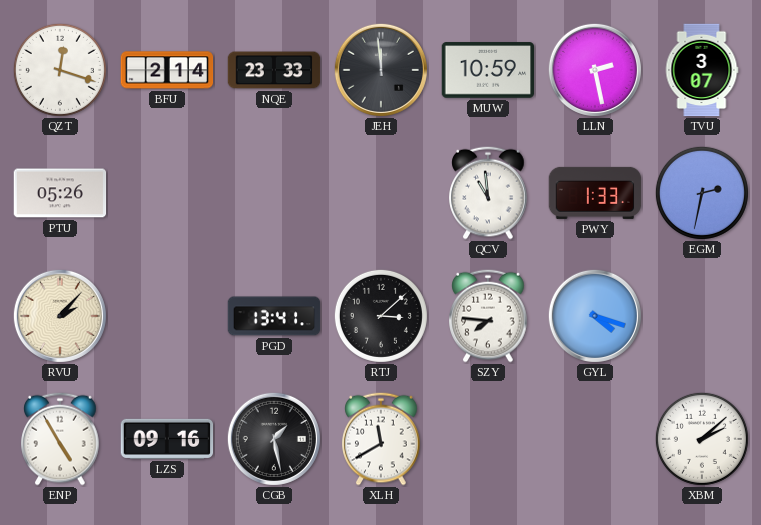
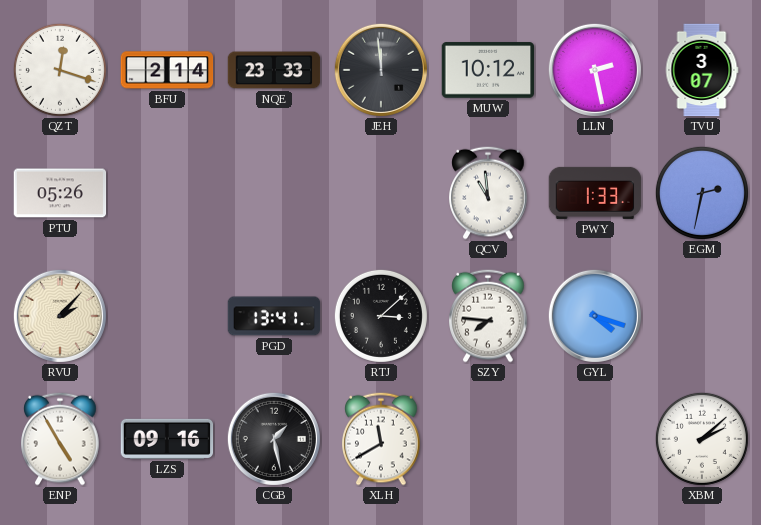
MUW: 10:59 -> 10:12 (488, 70)
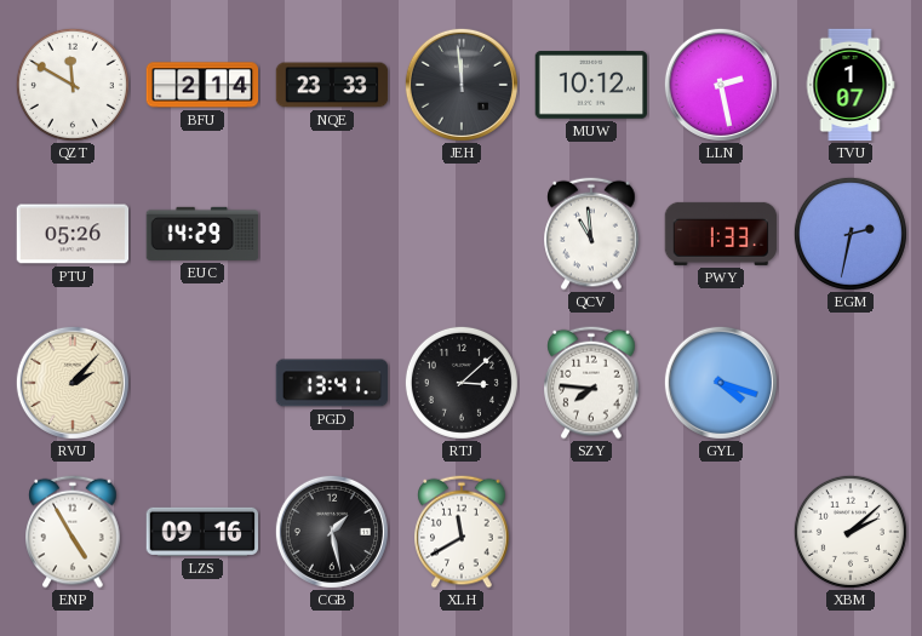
QZT: 12:18 -> 11:50 (73, 85)
TVU: 3:07 -> 1:07 (851, 85)
EUC: none -> 14:29 (202, 234)
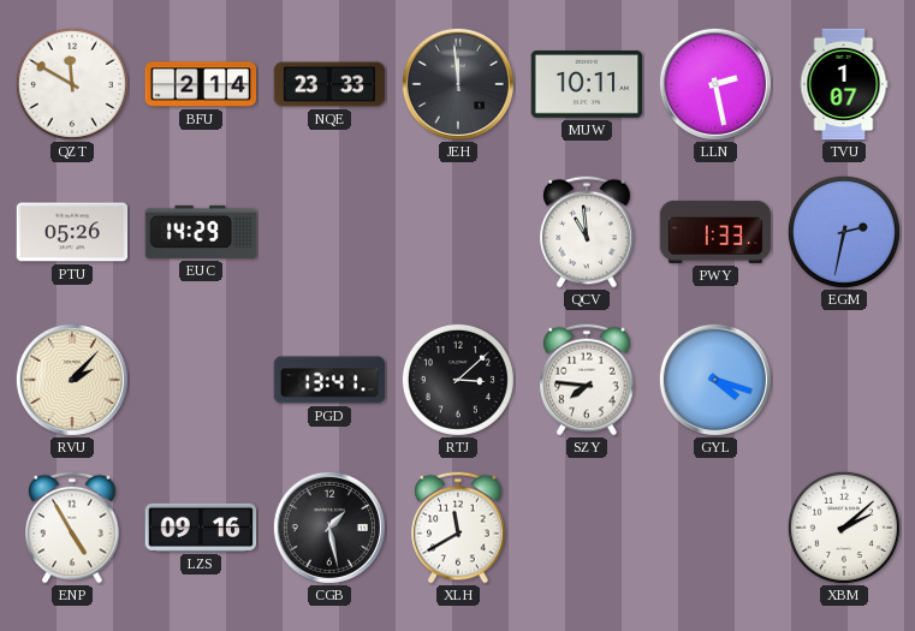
MUW: 10:12 -> 10:11 (587, 84)
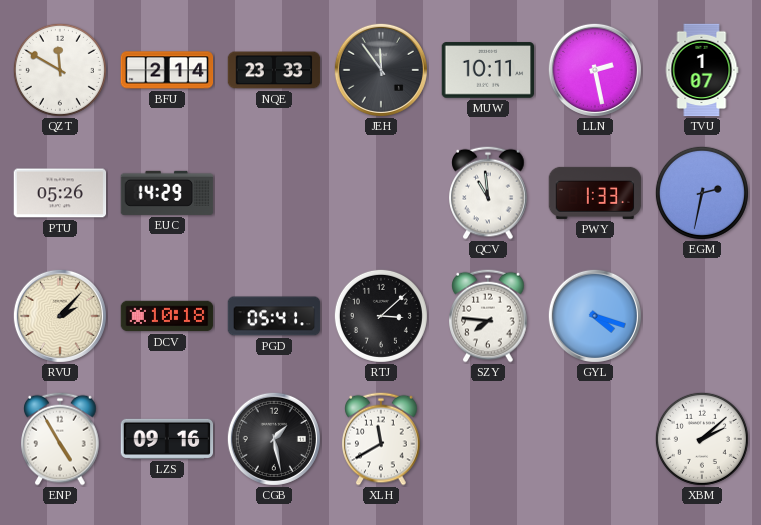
JEH: 11:59 -> 11:54 (381, 70)
DCV: none -> 10:18 (167, 316)
PGD: 13:41 -> 05:41 (274, 316)
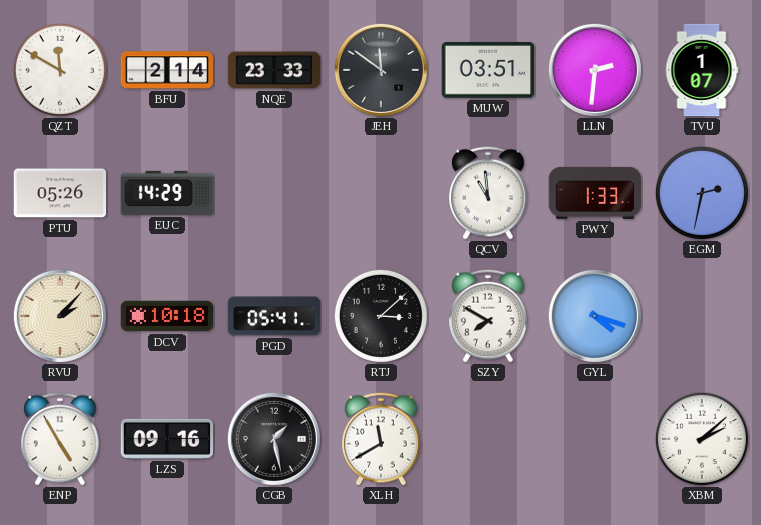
JEH: 11:54 -> 11:51 (381, 70)
MUW: 10:11 -> 03:51 (488, 70)
LLN: 2:28 -> 2:31 (595, 70)
SZY: 7:46 -> 7:50 (488, 316)
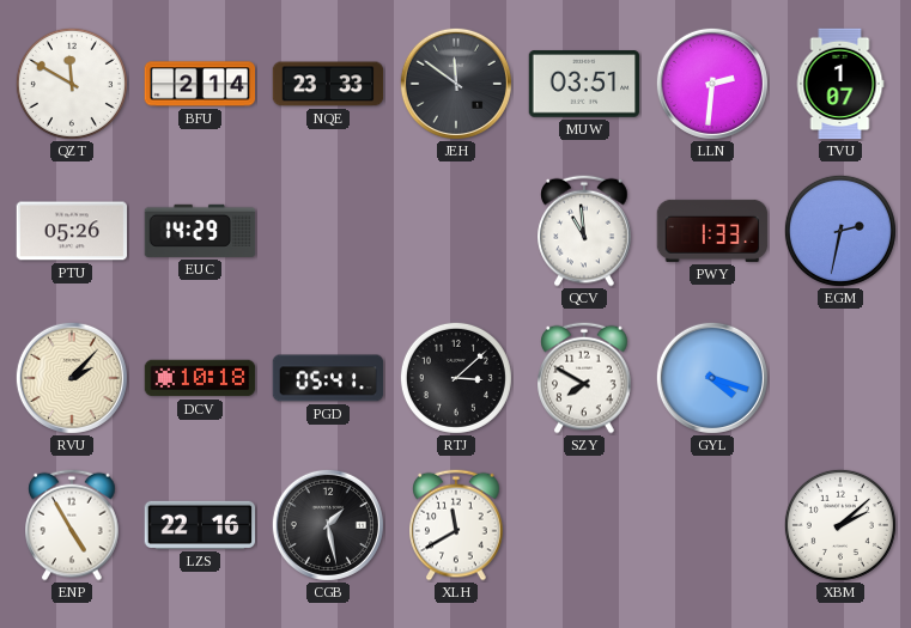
LZS: 09:16 -> 22:16 (200, 525)
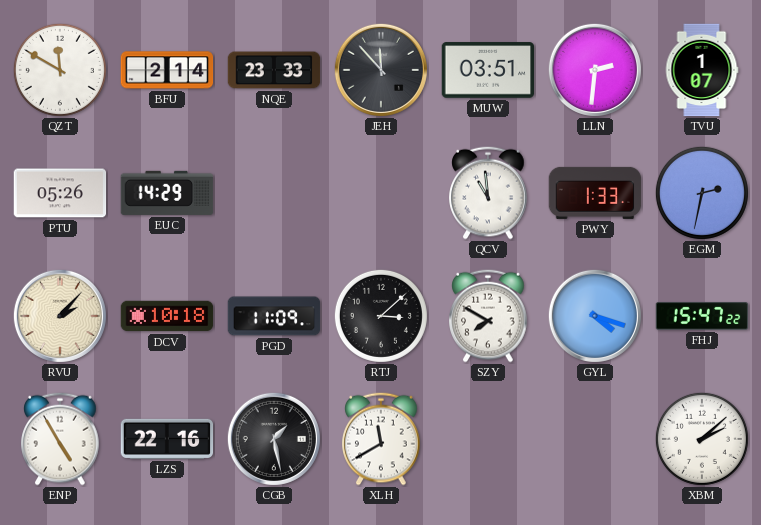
JEH: 11:51 -> 11:53 (381, 70)
PGD: 05:41 -> 11:09 (274, 316)
FHJ: none -> 15:47 (702, 316)
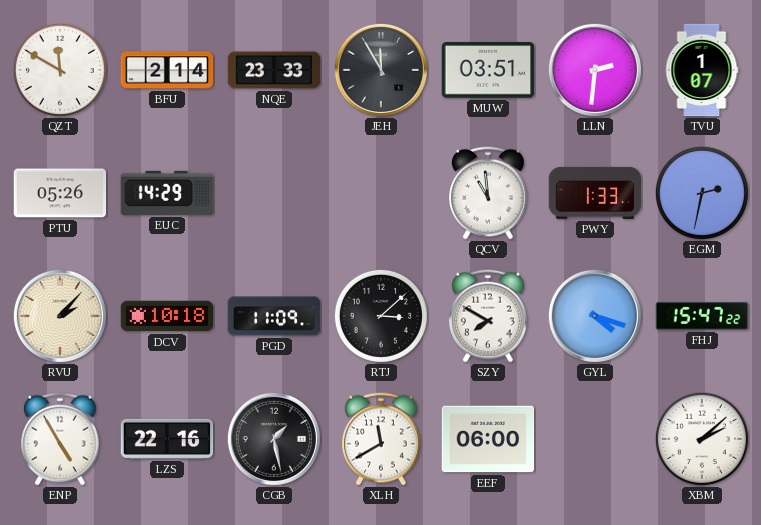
JEH: 11:53 -> 11:55 (381, 70)
EEF: none -> 06:00 (488, 439)
